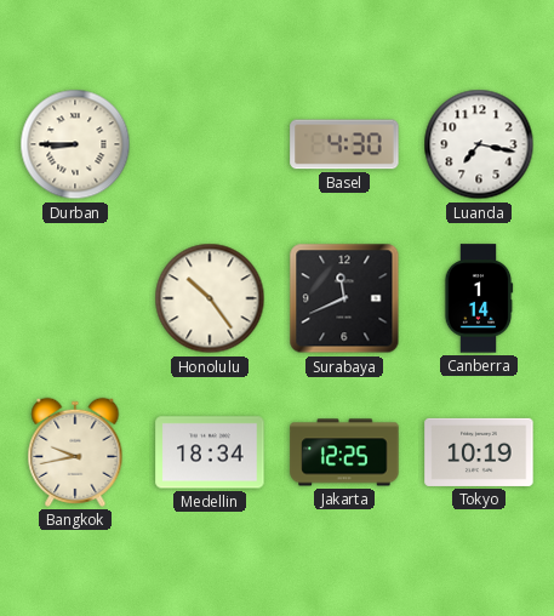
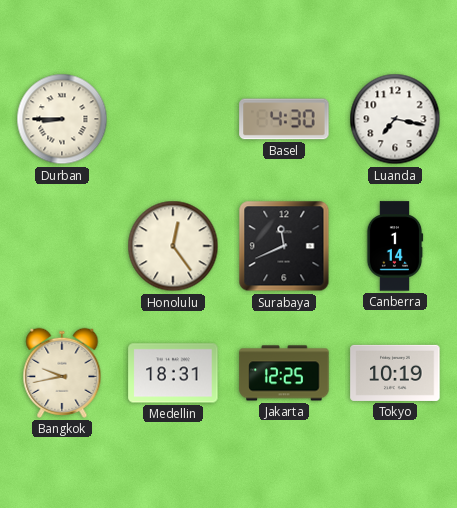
Honolulu: 10:24 -> 12:24 (173, 246)
Medellin: 18:34 -> 18:31 (173, 373)
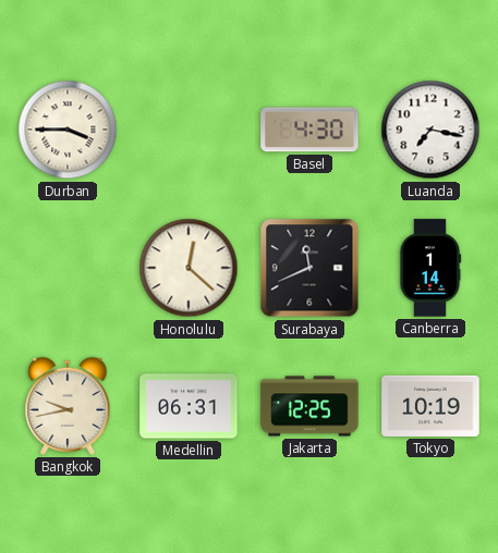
Durban: 8:45 -> 3:45 (68, 130)
Honolulu: 12:24 -> 12:22 (189, 268)
Medellin: 18:31 -> 06:31 (189, 406)
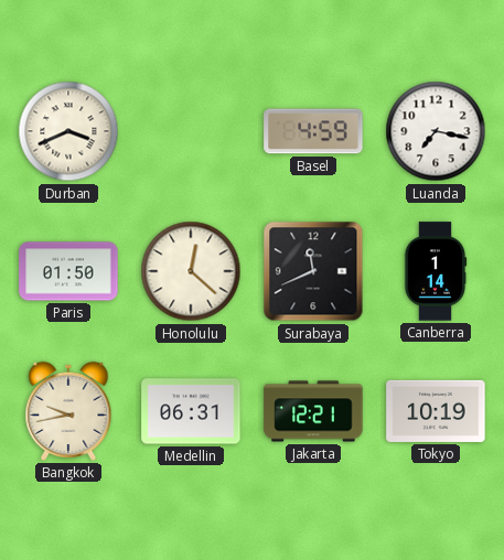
Durban: 3:45 -> 3:41 (68, 131)
Basel: 4:30 -> 4:59 (313, 131)
Paris: none -> 01:50 (68, 271)
Jakarta: 12:25 -> 12:21 (313, 411)
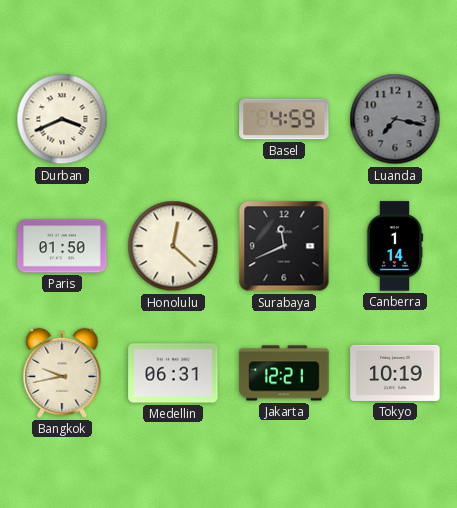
Luanda dial: white -> grey (395, 119)
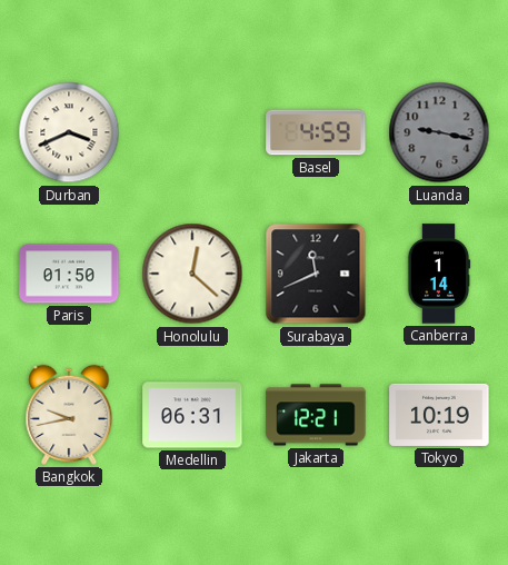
Luanda: 7:17 -> 9:17 (439, 132)
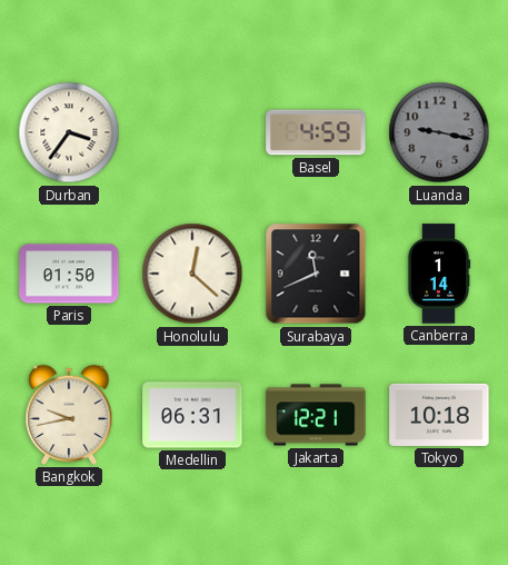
Durban: 3:41 -> 3:36 (69, 132)
Tokyo: 10:19 -> 10:18 (439, 415)
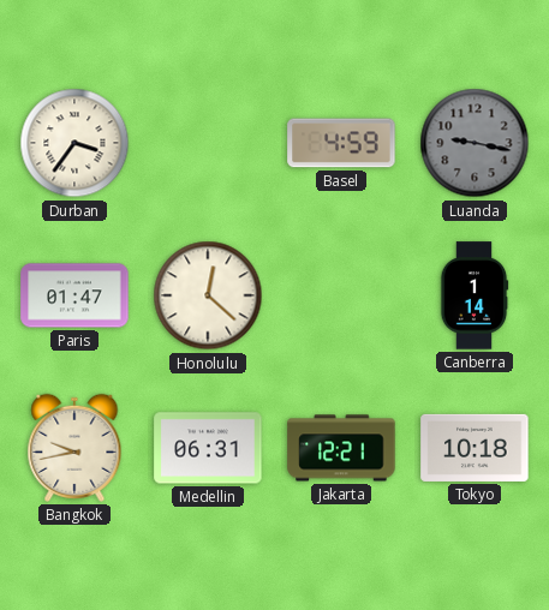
Paris: 01:50 -> 01:47 (74, 295)
Surabaya: 11:41 -> none (316, 274)
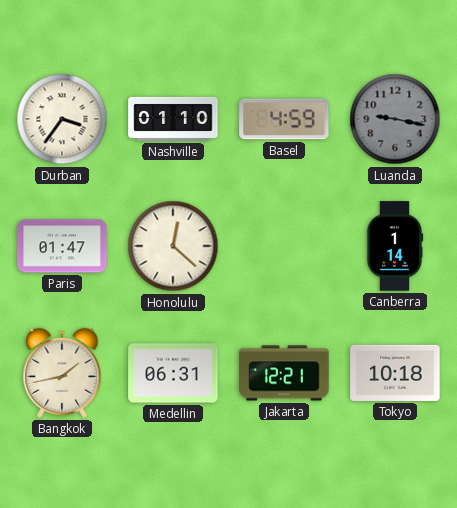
Nashville: none -> 01:10 (173, 119)
Bangkok: 9:43 -> 1:43 (62, 373)
